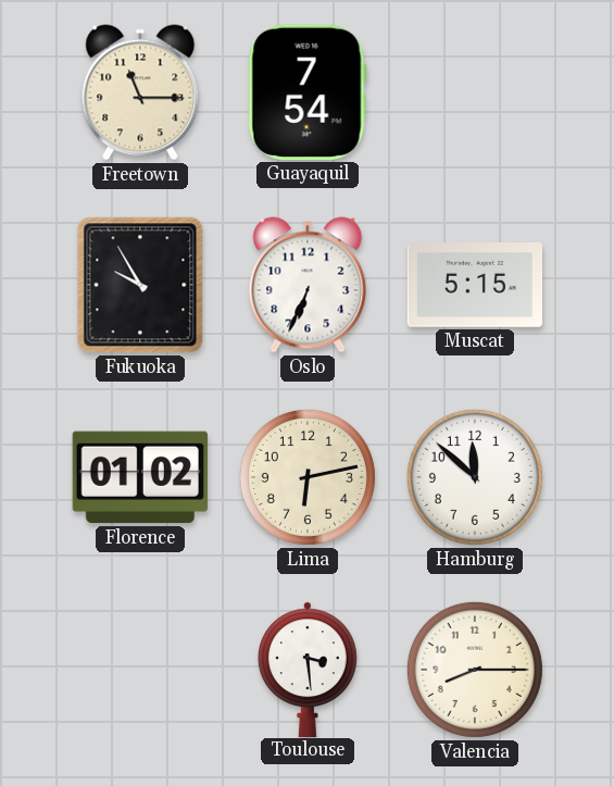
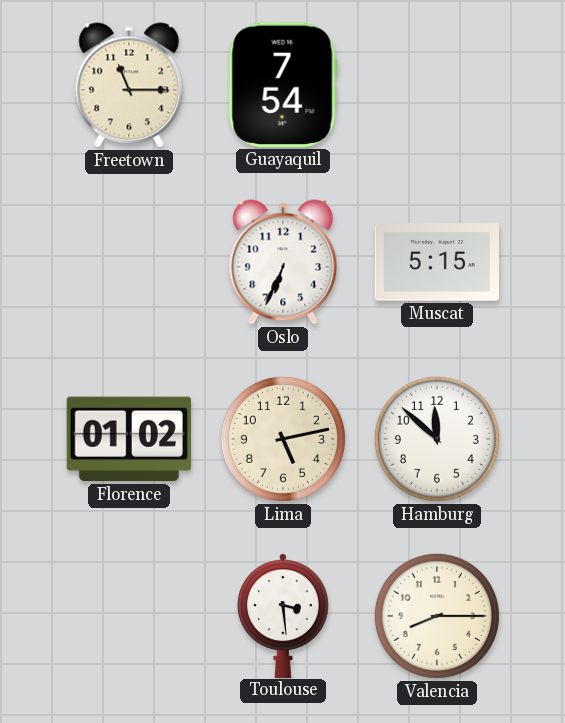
Fukuoka: 9:55 -> none (140, 285)
Lima: 6:13 -> 5:13 (283, 439)
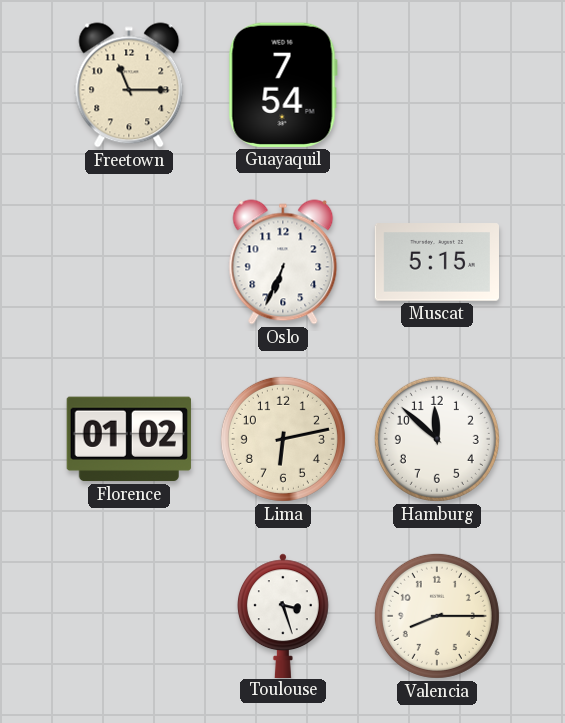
Lima: 5:13 -> 6:13 (283, 439)
Toulouse: 3:29 -> 3:27 (283, 615)
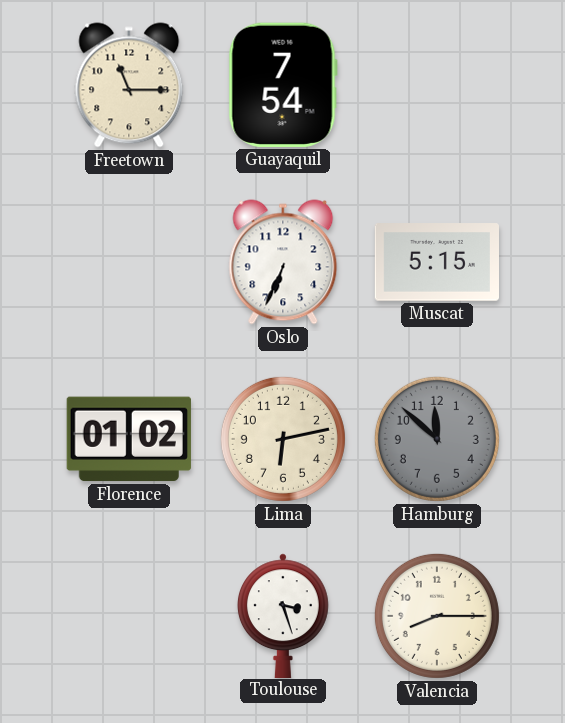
Hamburg dial: white -> grey (437, 439)
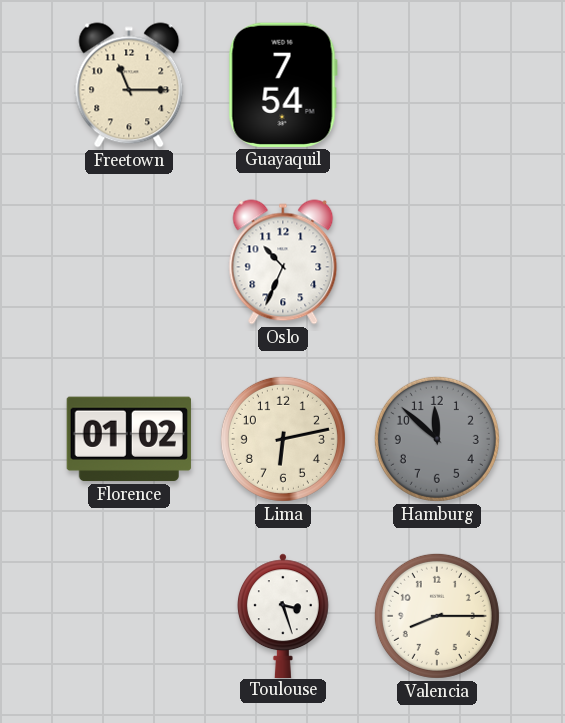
Oslo: 6:34 -> 10:34 (283, 262)
Muscat: 5:15 -> none (436, 262)
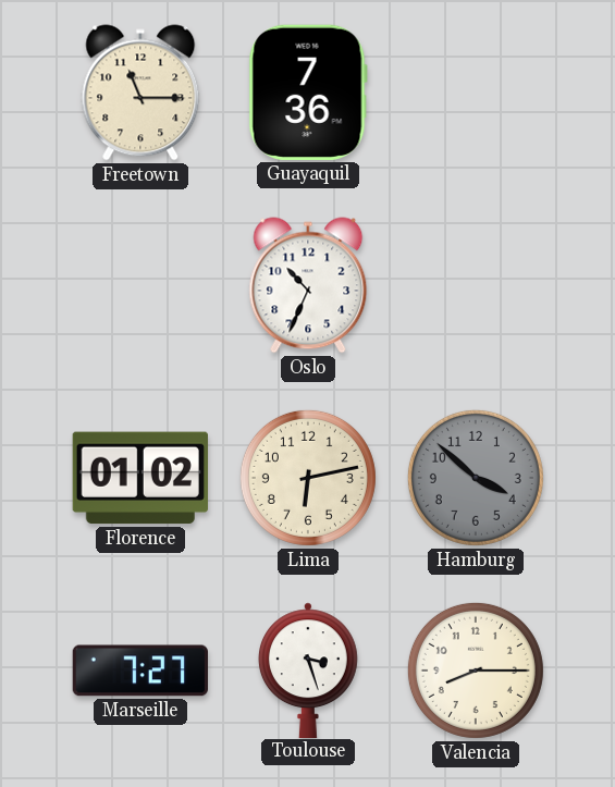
Guayaquil: 7:54 -> 7:36 (308, 93)
Hamburg: 11:52 -> 3:52 (476, 478)
Marseille: none -> 7:27 (139, 671)
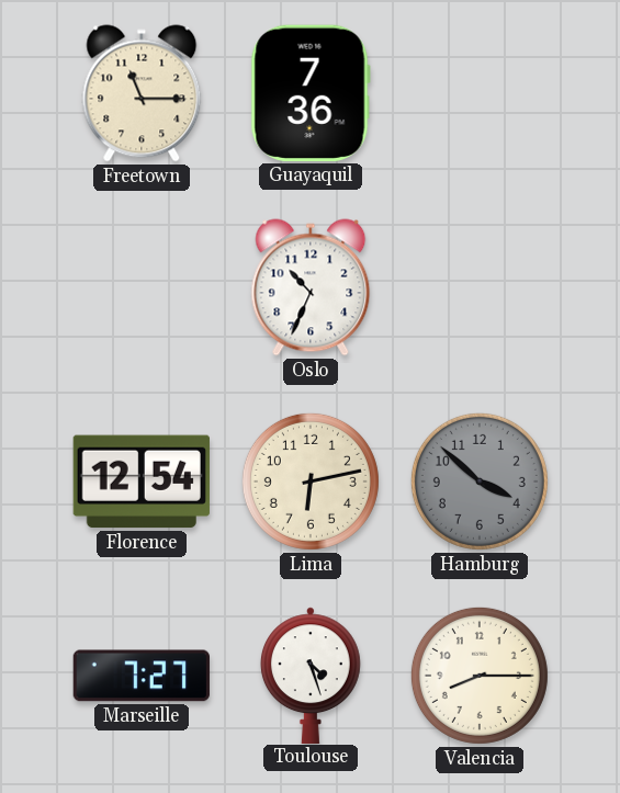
Florence: 01:02 -> 12:54 (142, 482)
Toulouse: 3:27 -> 4:27 (311, 675)
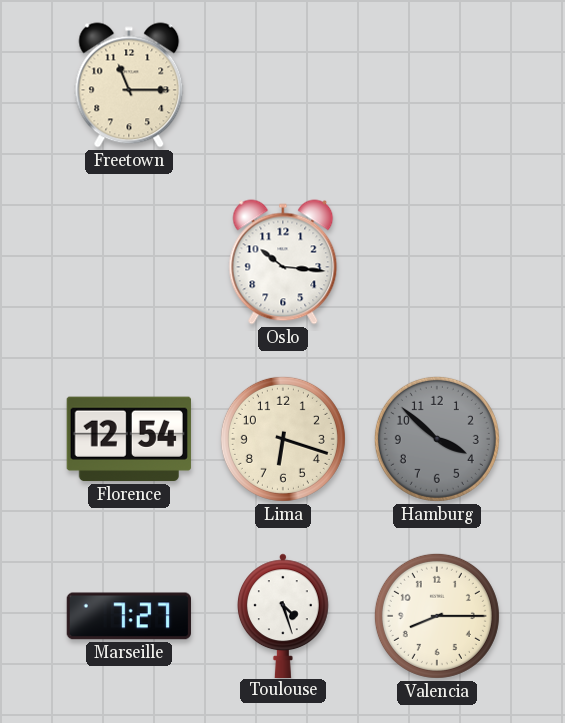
Guayaquil: 7:36 -> none (311, 93)
Oslo: 10:34 -> 10:16 (283, 262)
Lima: 6:13 -> 6:18 (283, 439)
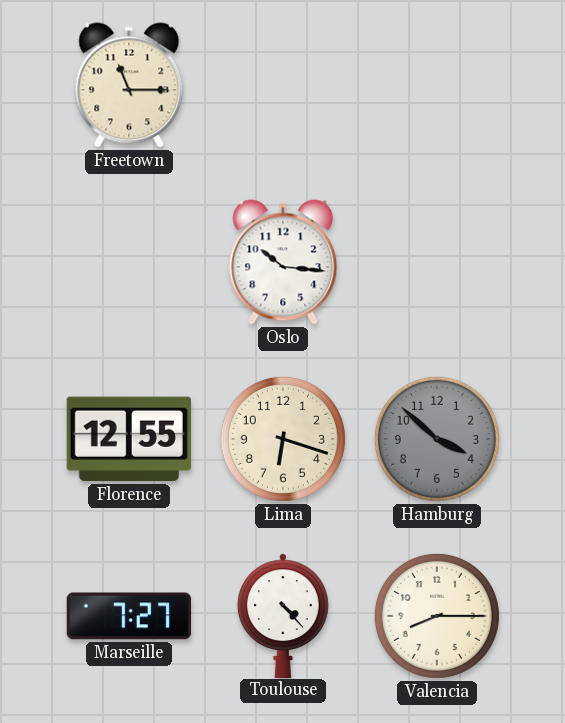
Florence: 12:54 -> 12:55 (129, 439)
Toulouse: 4:27 -> 4:23 (283, 615)
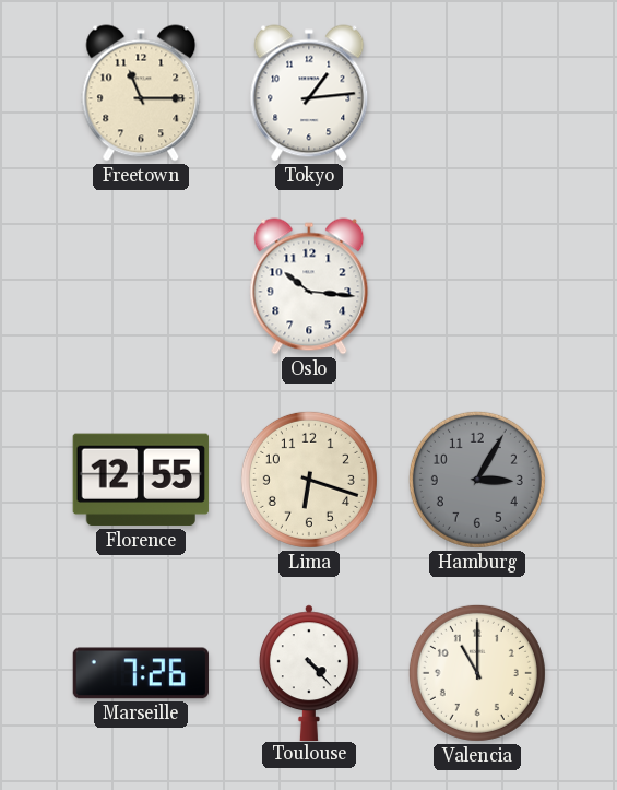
Tokyo: none -> 1:14 (309, 93)
Hamburg: 3:52 -> 3:05 (477, 480)
Marseille: 7:27 -> 7:26 (140, 673)
Valencia: 8:15 -> 11:00 (477, 673)
